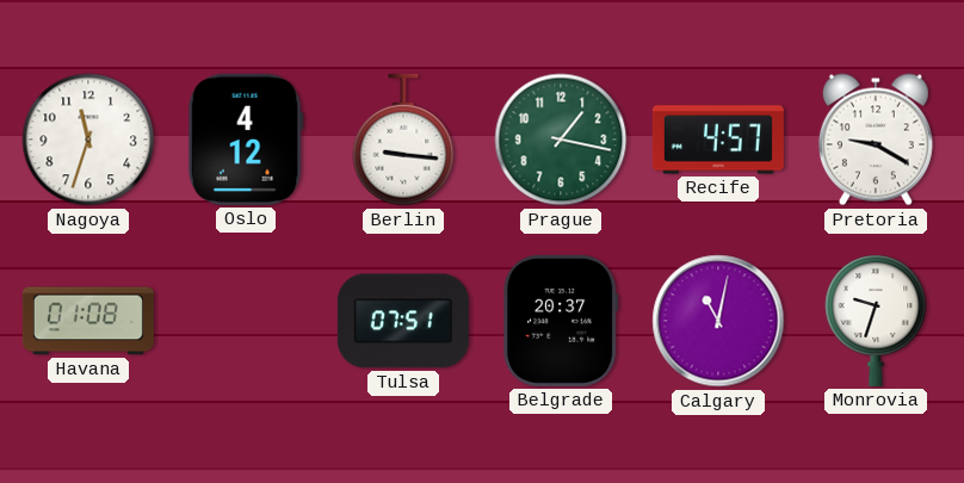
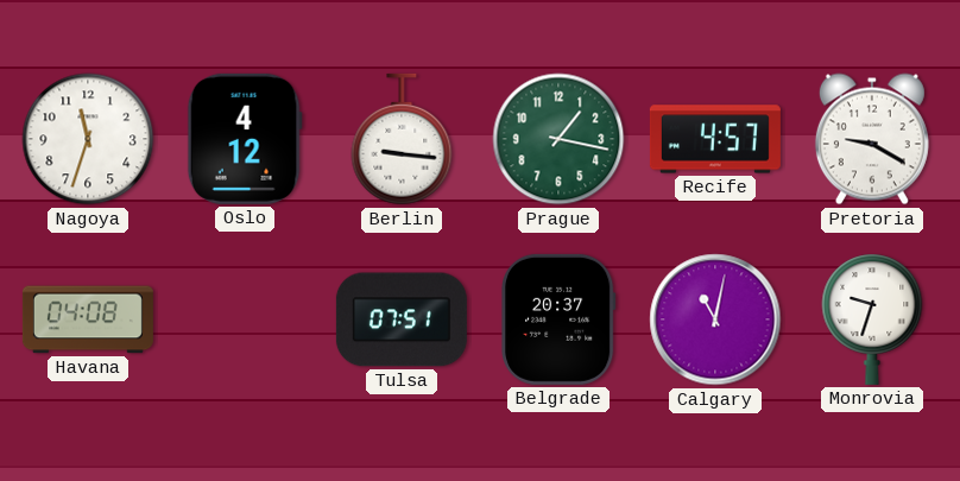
Havana: 01:08 -> 04:08 (88, 319)
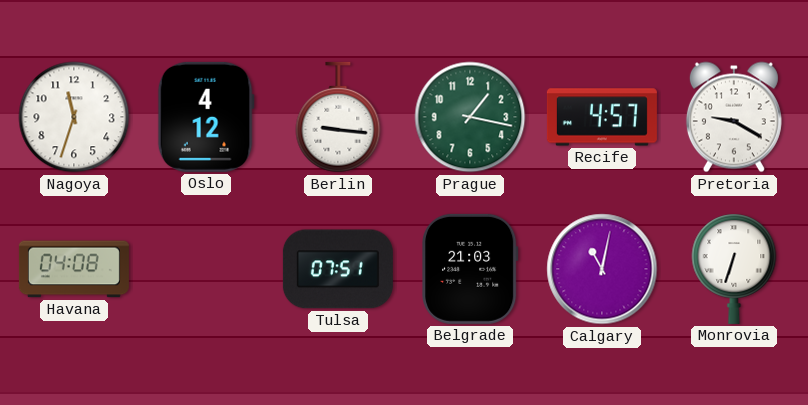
Belgrade: 20:37 -> 21:03 (471, 269)
Monrovia: 9:33 -> 6:33 (734, 269)
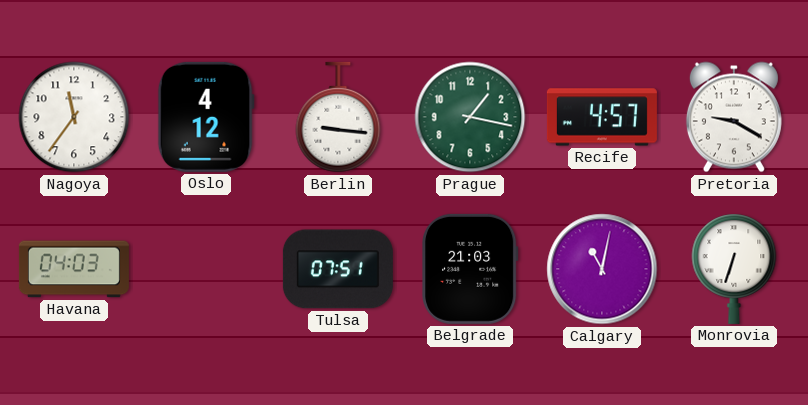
Nagoya: 11:33 -> 11:36 (74, 117)
Havana: 04:08 -> 04:03 (74, 269)
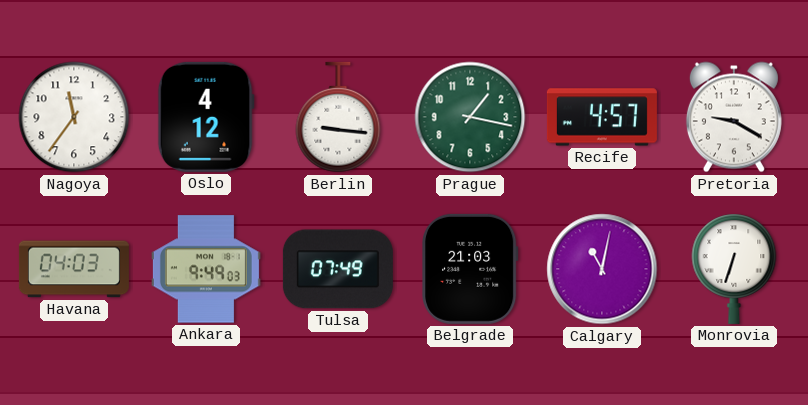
Ankara: none -> 9:49 (206, 269)
Tulsa: 07:51 -> 07:49 (338, 269)
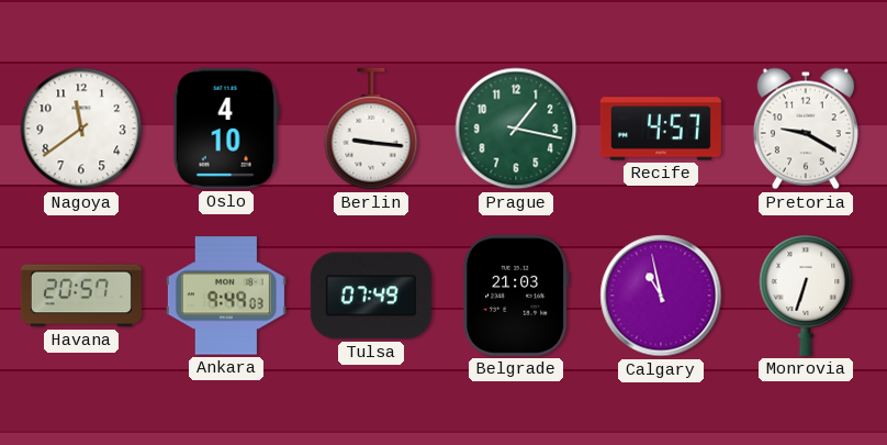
Nagoya: 11:36 -> 11:39 (81, 129)
Oslo: 4:12 -> 4:10 (226, 129)
Havana: 04:03 -> 20:57 (81, 296)
Calgary: 11:02 -> 10:58 (661, 296)
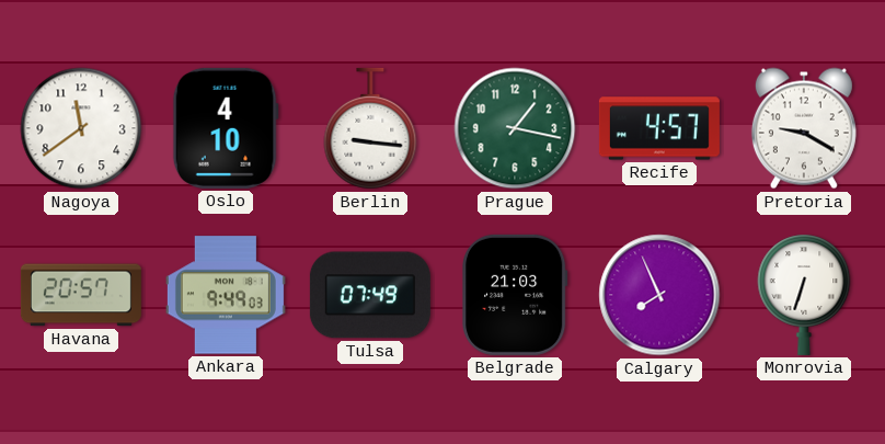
Calgary: 10:58 -> 7:56 (659, 295)
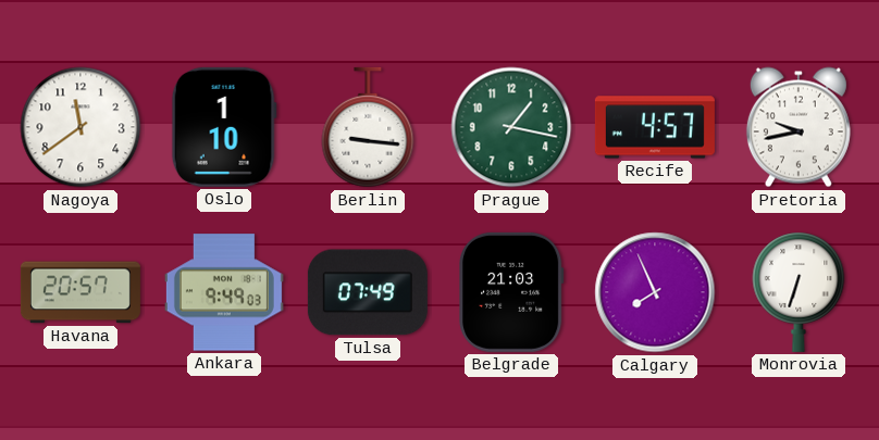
Oslo: 4:10 -> 1:10 (224, 127)
Pretoria: 9:20 -> 9:43 (798, 127)
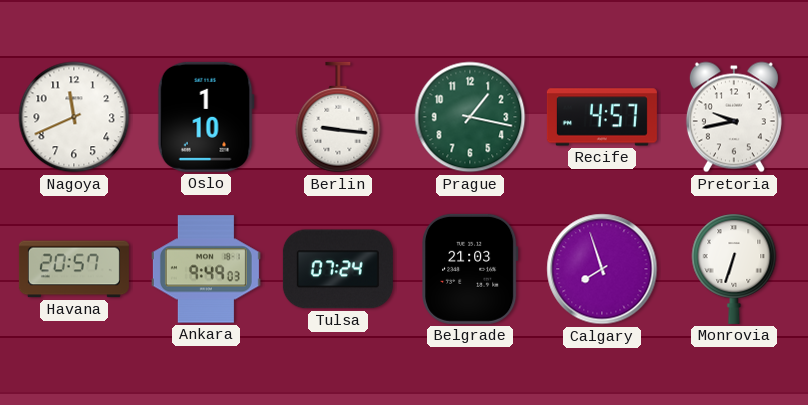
Nagoya: 11:39 -> 11:41 (74, 117)
Tulsa: 07:49 -> 07:24 (338, 269)
Calgary: 7:56 -> 7:57 (602, 269)
